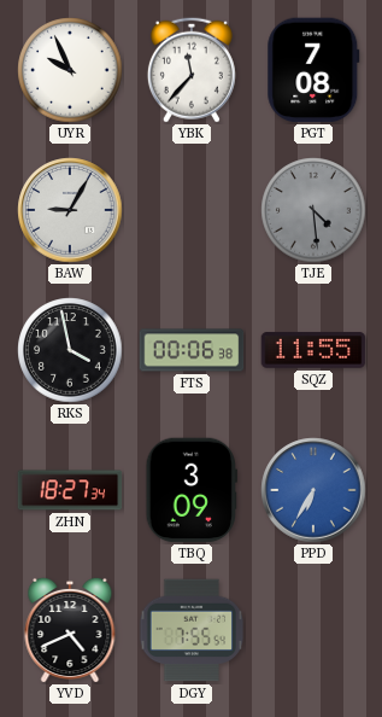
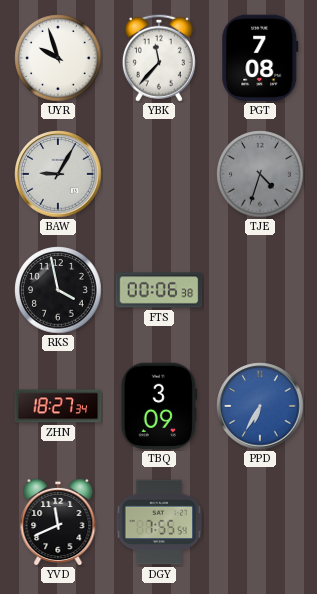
UYR: 9:56 -> 9:57 (58, 58)
TJE: 4:29 -> 4:33 (260, 174)
SQZ: 11:55 -> none (313, 350)
YVD: 4:41 -> 11:41 (58, 521)
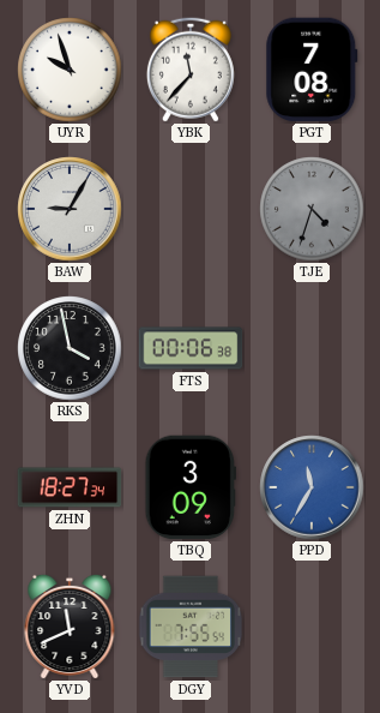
PPD: 6:35 -> 11:35 (312, 487)
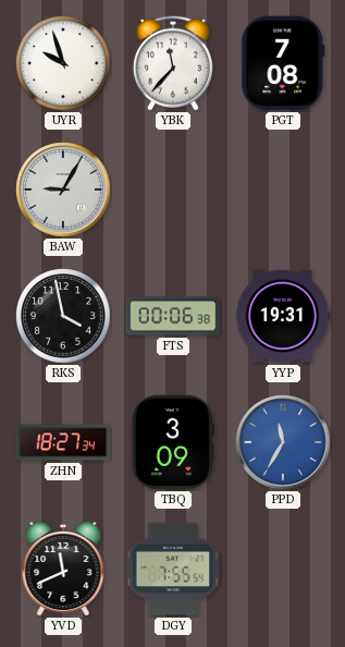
TJE: 4:33 -> none (312, 209)
YYP: none -> 19:31 (283, 316)
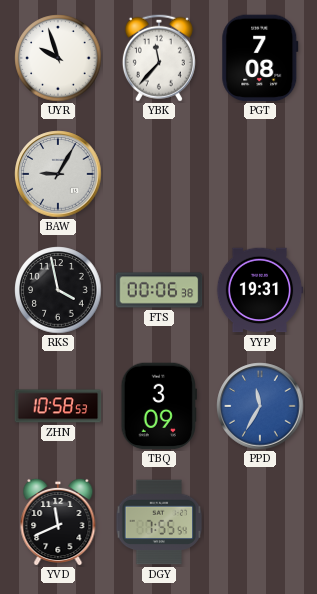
ZHN: 18:27 -> 10:58 (58, 406)
